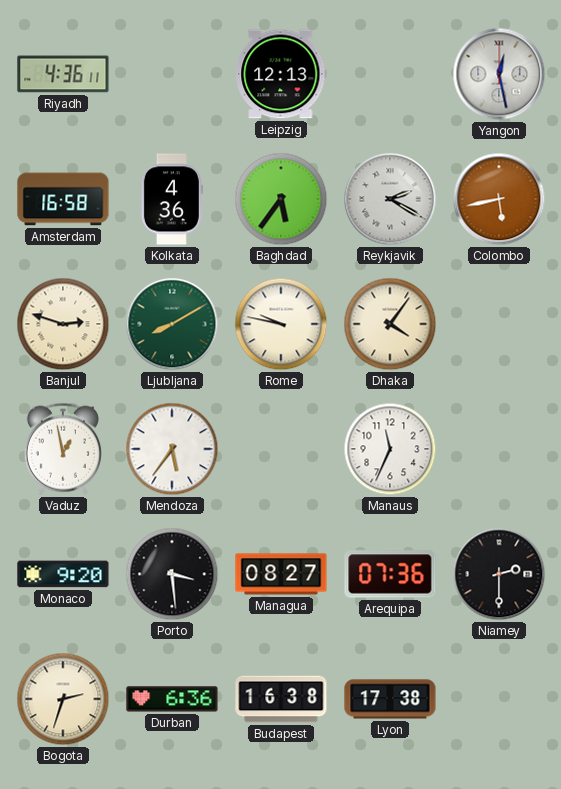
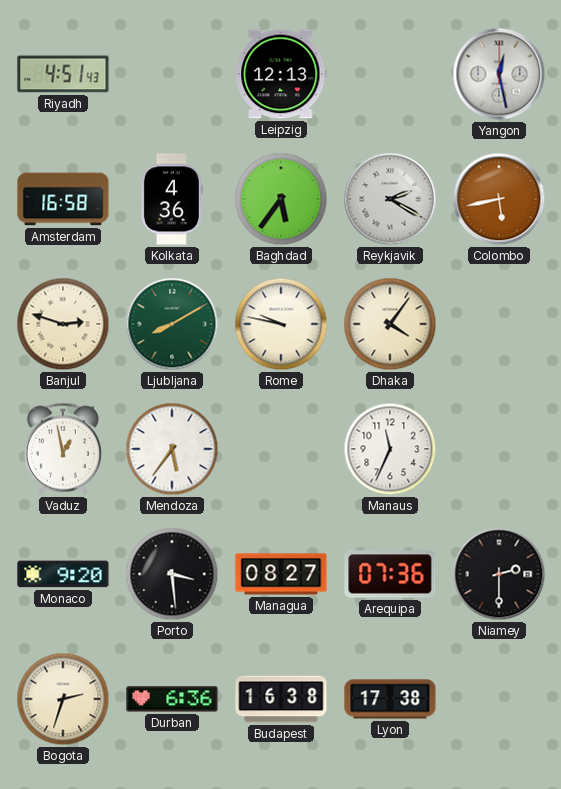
Riyadh: 4:36 -> 4:51 (63, 74)
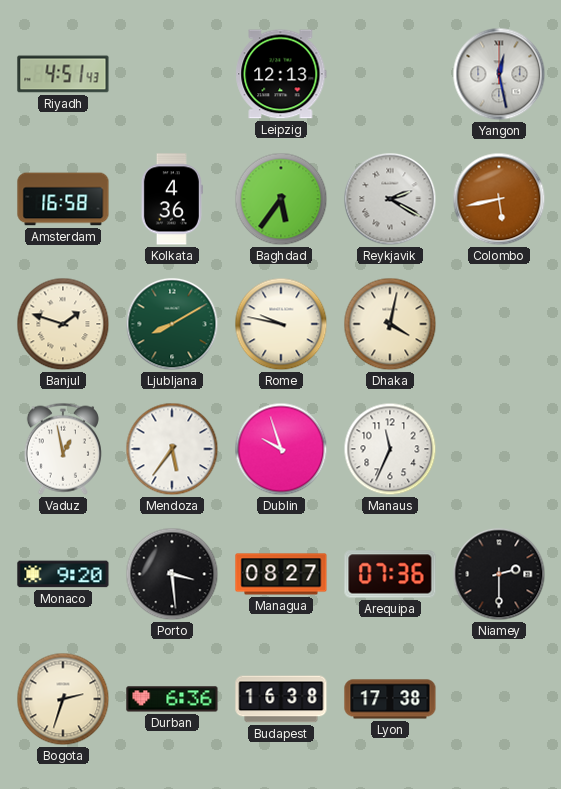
Banjul: 2:48 -> 1:48 (63, 324)
Dhaka: 4:06 -> 4:02 (390, 324)
Dublin: none -> 9:57 (281, 449)
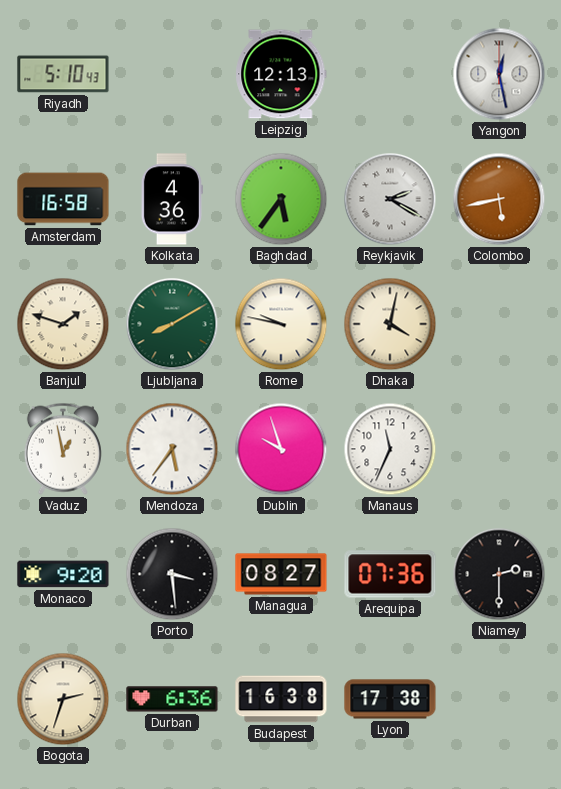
Riyadh: 4:51 -> 5:10 (63, 74)
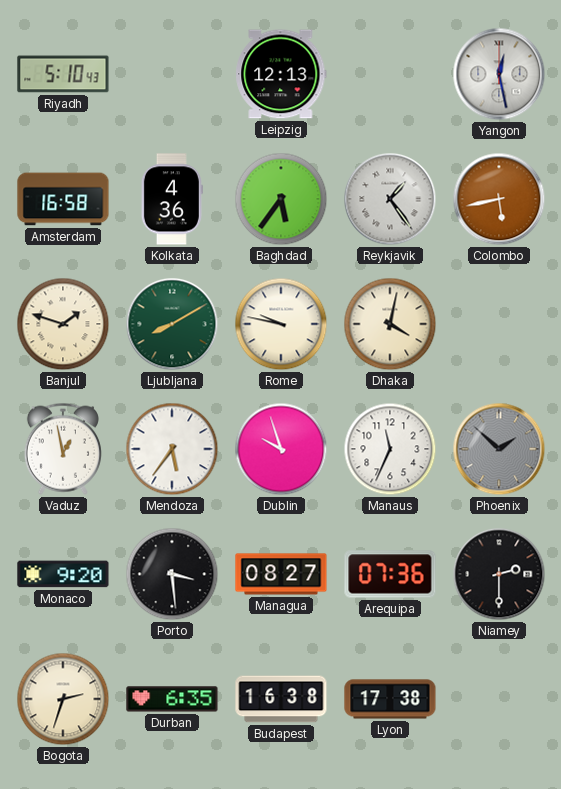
Reykjavik: 2:20 -> 1:24 (390, 199)
Phoenix: none -> 1:52 (499, 449)
Durban: 6:36 -> 6:35 (172, 699)
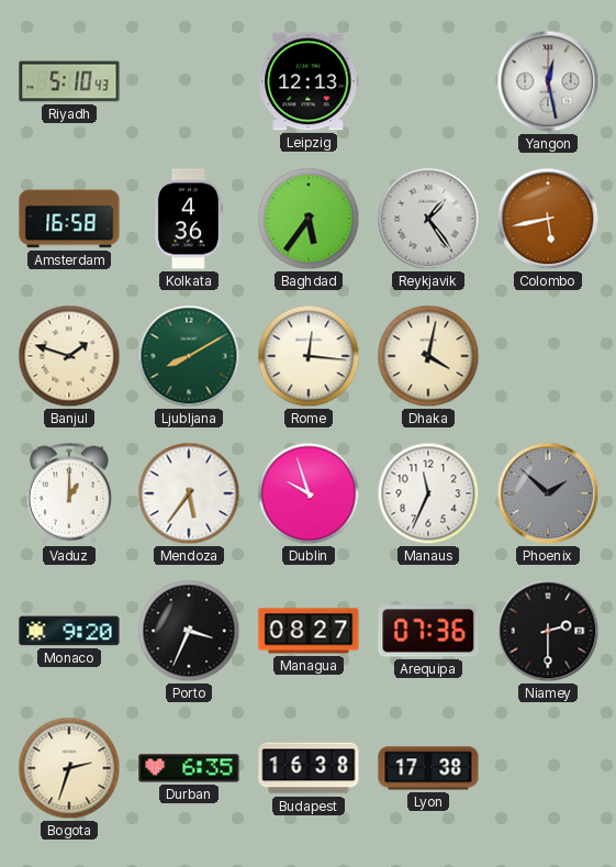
Rome: 9:47 -> 12:16 (309, 356)
Vaduz: 12:58 -> 1:00 (69, 493)
Porto: 3:29 -> 3:34 (189, 631)
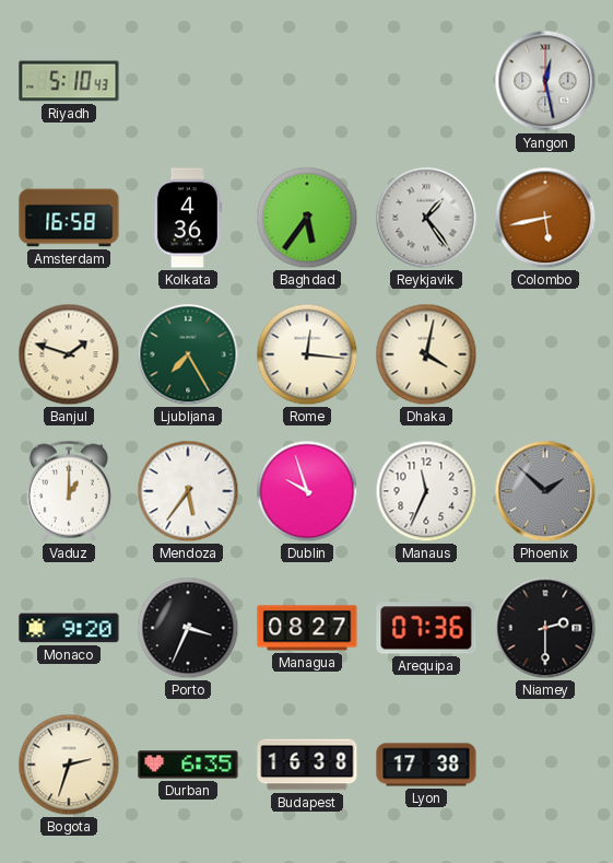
Leipzig: 12:13 -> none (309, 81)
Ljubljana: 8:10 -> 7:25 (188, 354)
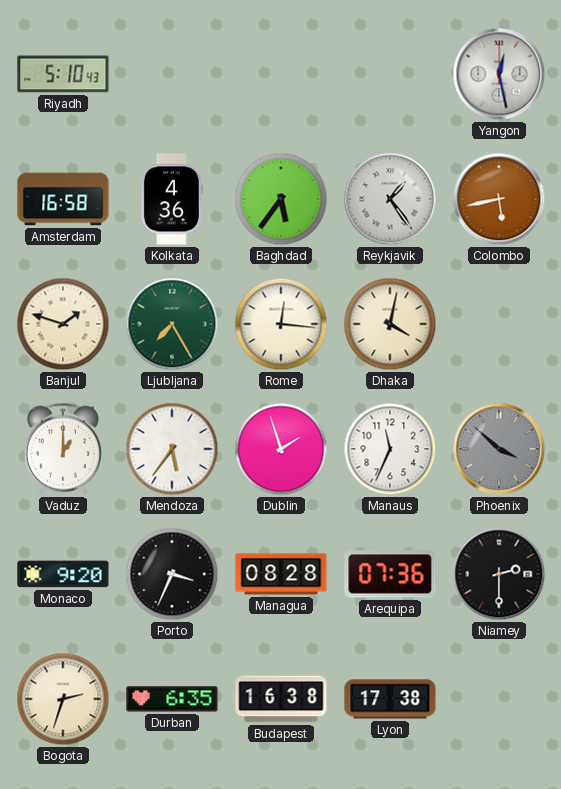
Dublin: 9:57 -> 1:57 (281, 449)
Phoenix: 1:52 -> 3:52 (499, 449)
Managua: 08:27 -> 08:28 (281, 574)
